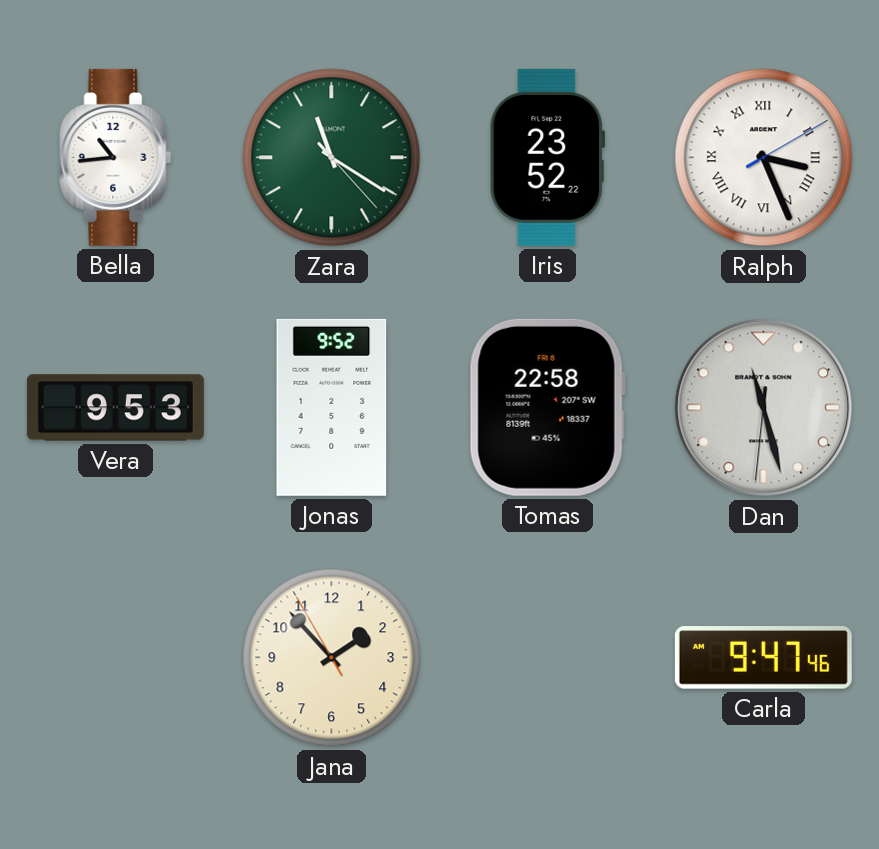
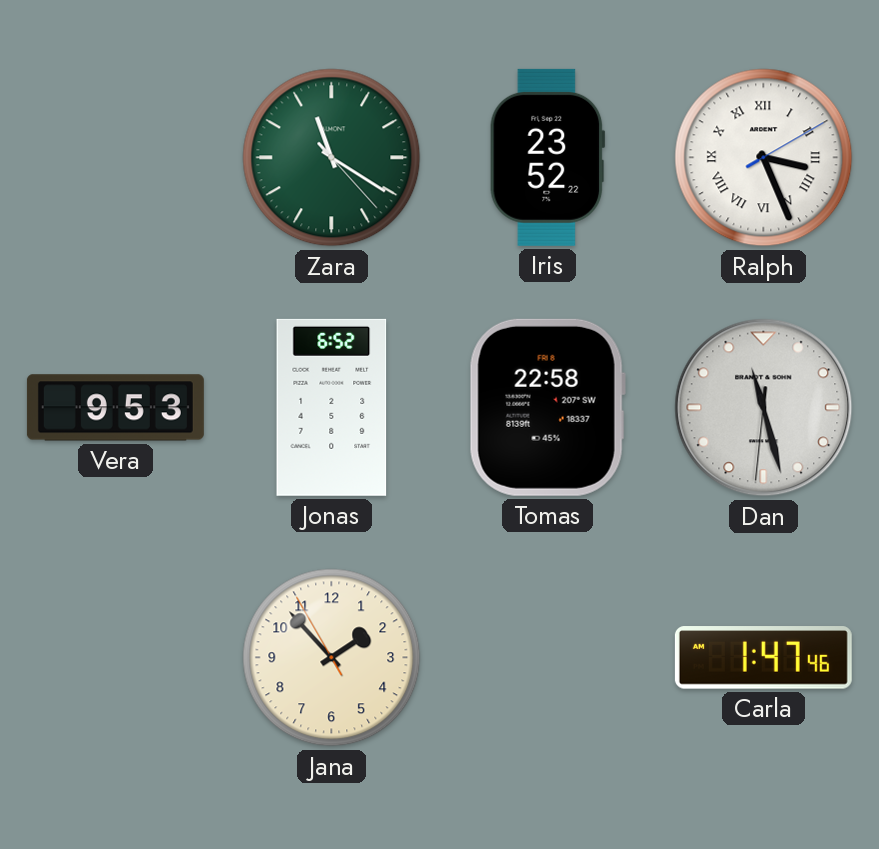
Bella: 10:44 -> none (116, 157)
Jonas: 9:52 -> 6:52 (332, 407)
Carla: 9:47 -> 1:47 (763, 658)
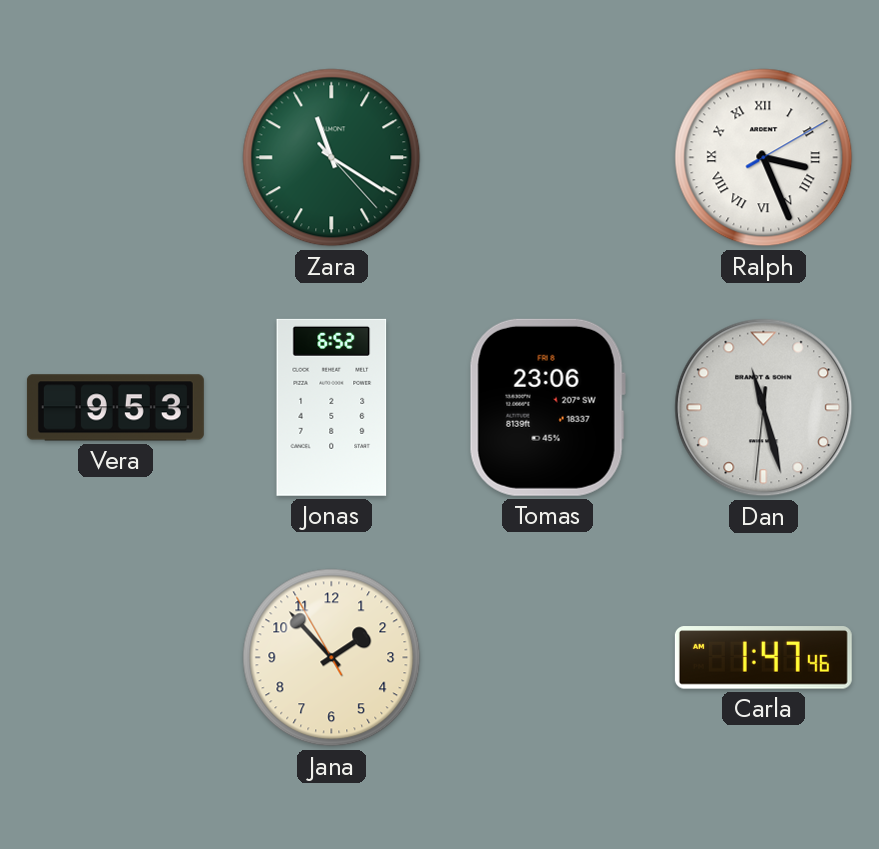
Iris: 23:52 -> none (548, 157)
Tomas: 22:58 -> 23:06 (547, 407)
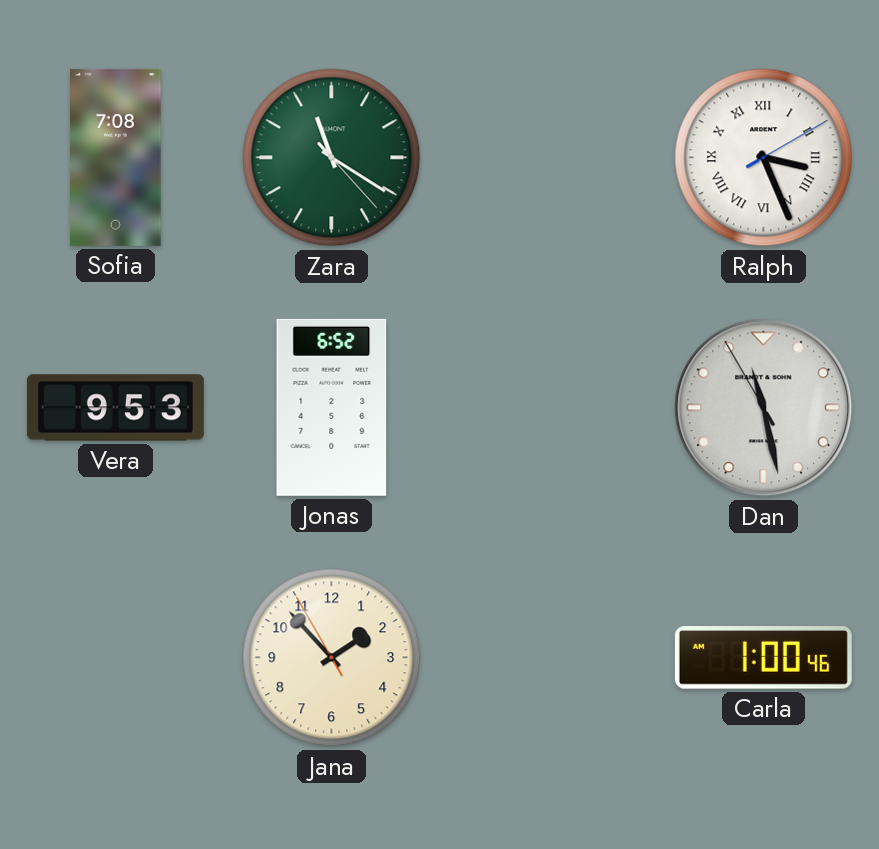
Sofia: none -> 7:08 (116, 157)
Tomas: 23:06 -> none (547, 407)
Dan: 11:27:31 -> 11:27:55 (764, 408)
Carla: 1:47 -> 1:00 (763, 658)
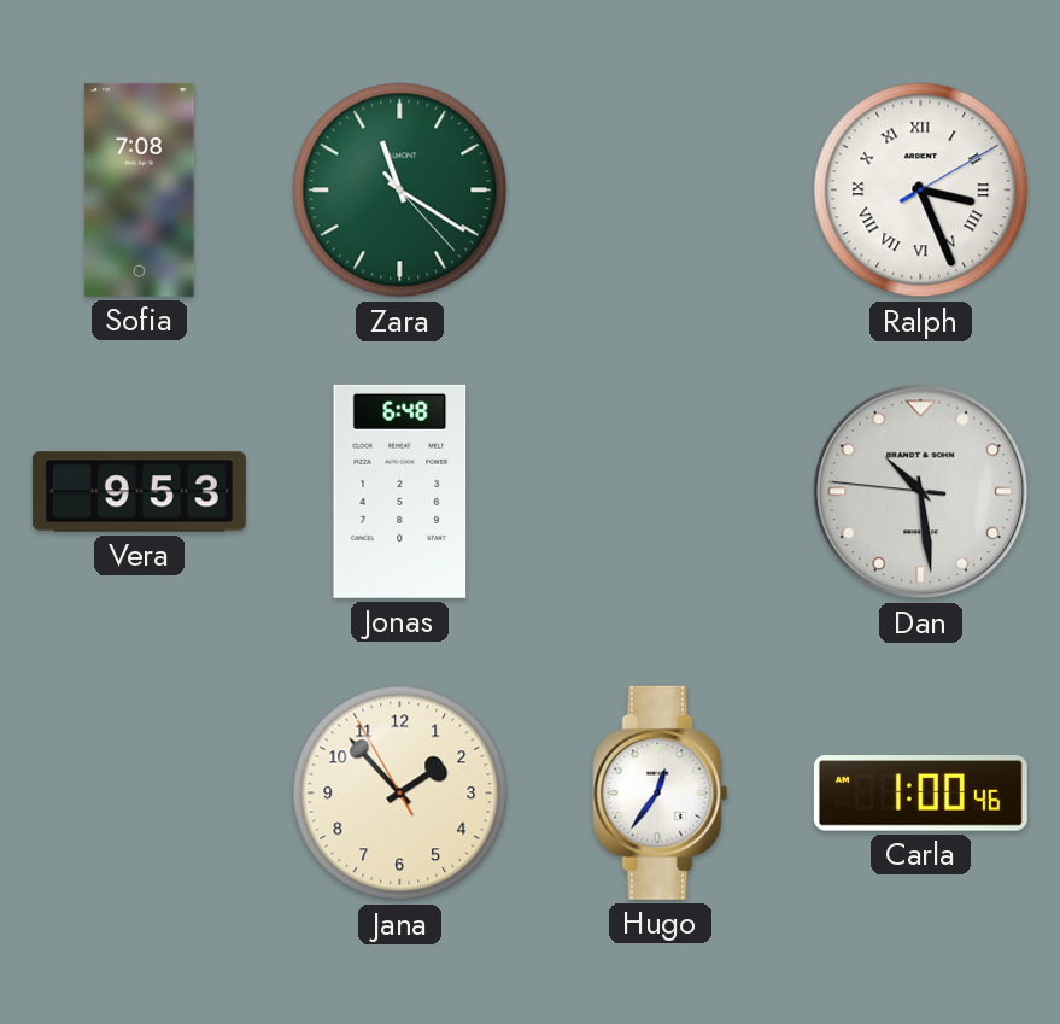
Jonas: 6:52 -> 6:48 (400, 491)
Dan: 11:27 -> 10:28 (921, 492)
Hugo: none -> 12:36 (661, 792)
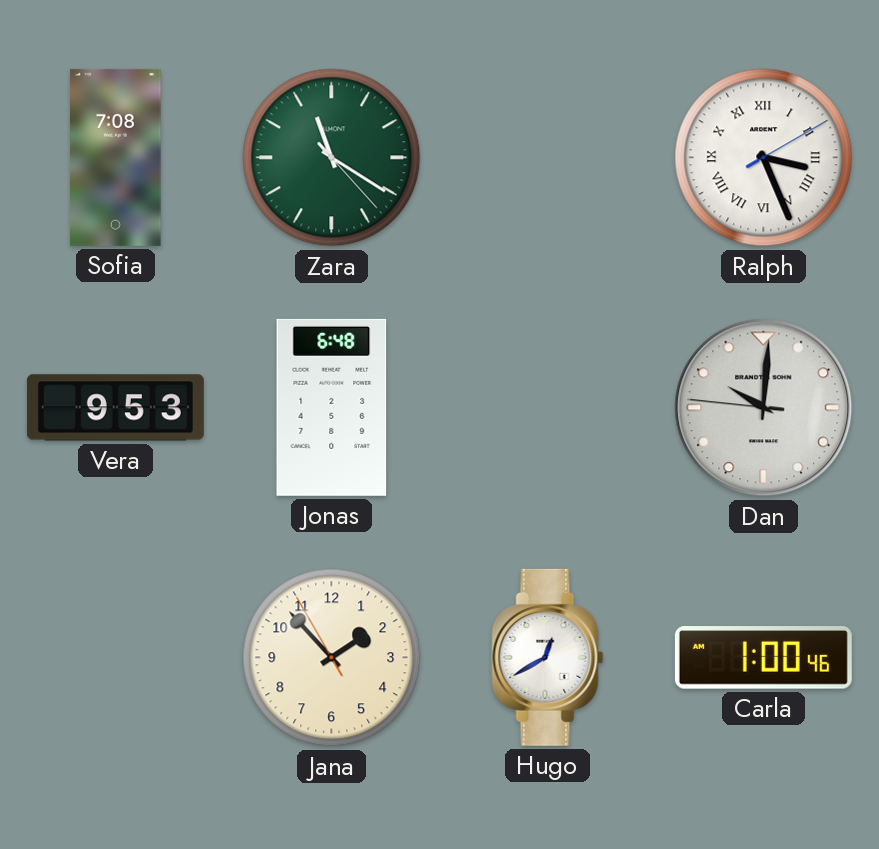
Dan: 10:28 -> 10:00 (764, 408)
Hugo: 12:36 -> 12:40 (548, 657)
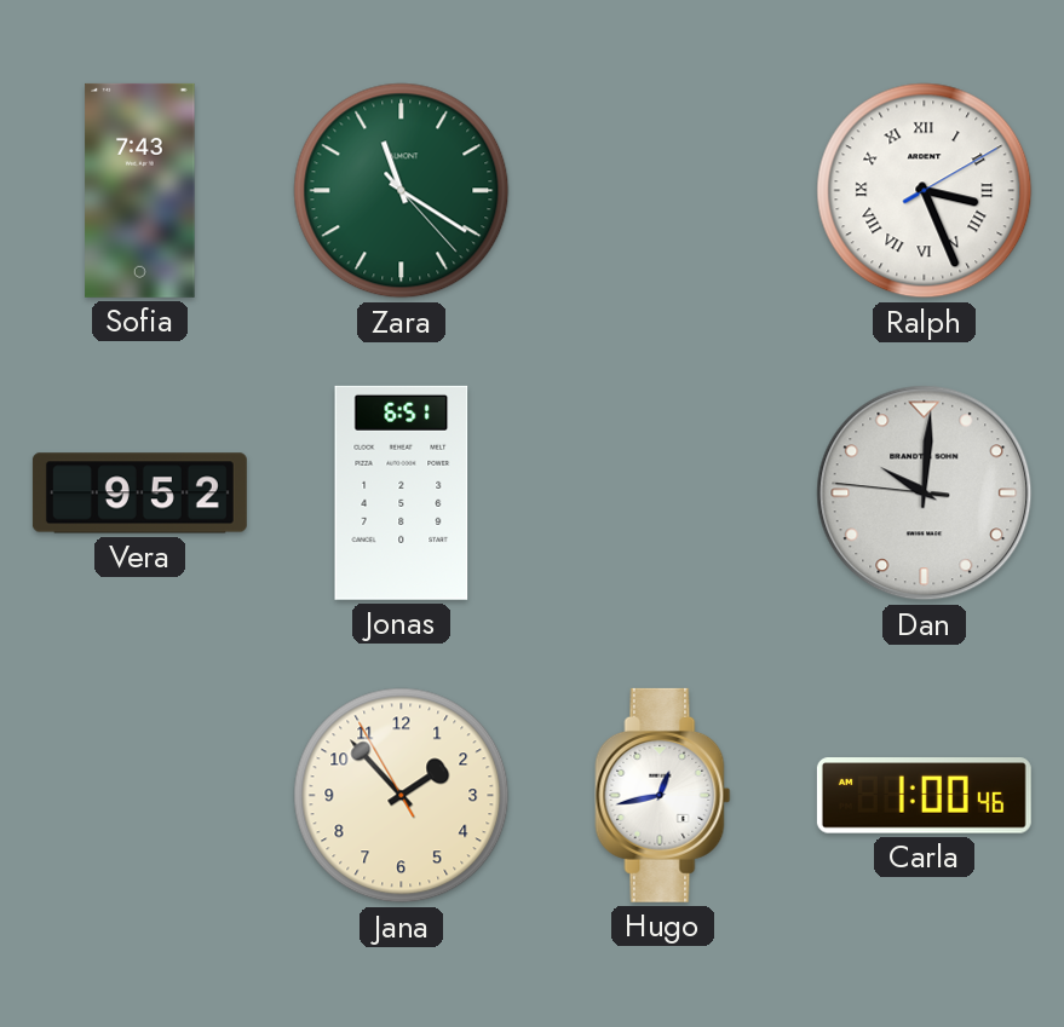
Sofia: 7:08 -> 7:43 (140, 190)
Vera: 9:53 -> 9:52 (139, 494)
Jonas: 6:48 -> 6:51 (402, 492)
Hugo: 12:40 -> 12:43 (663, 795)
